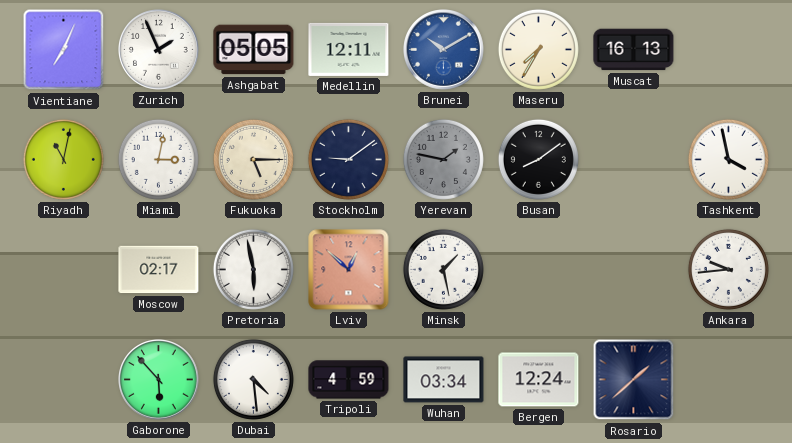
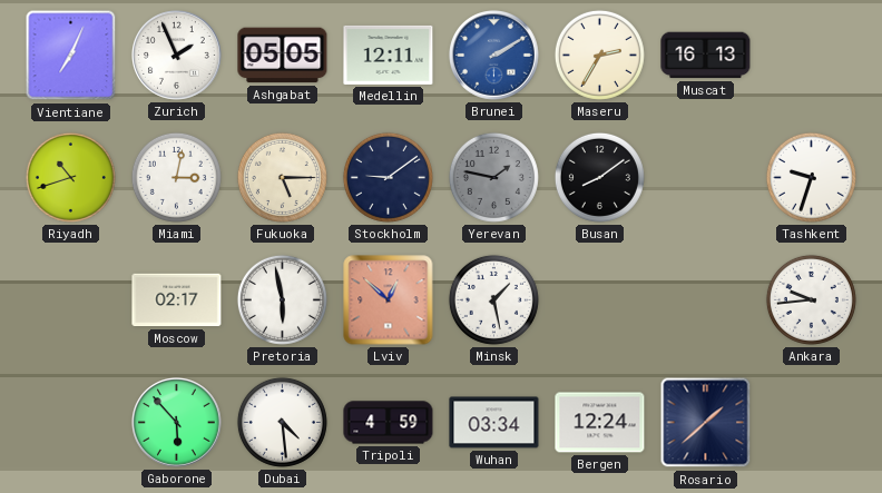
Brunei: 10:10 -> 2:10 (494, 56)
Maseru: 7:35 -> 2:35 (599, 55)
Riyadh: 11:02 -> 10:42 (70, 177)
Tashkent: 3:58 -> 9:33 (811, 177)
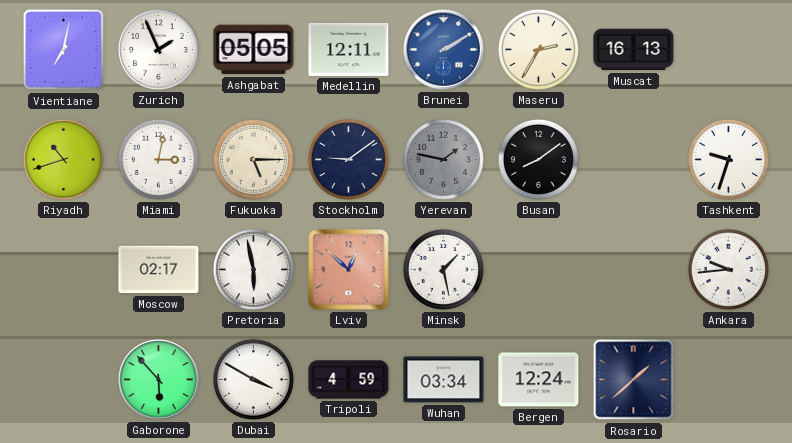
Vientiane: 7:04 -> 7:02 (64, 50)
Dubai: 4:29 -> 3:50 (253, 379)
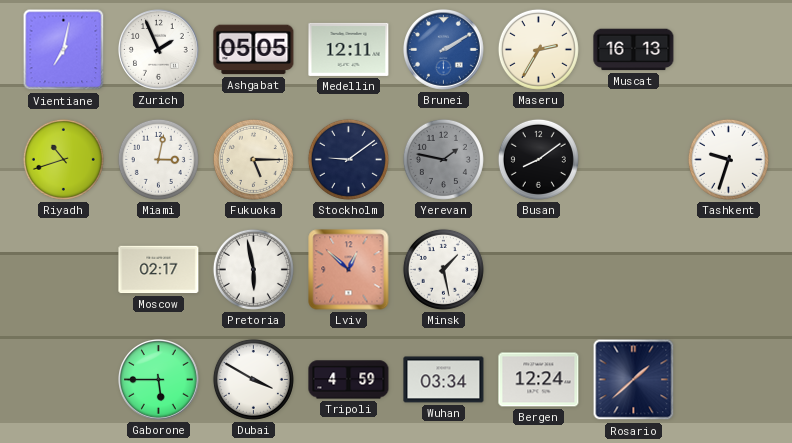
Ankara: 9:44 -> none (728, 269)
Gaborone: 5:53 -> 5:45 (159, 380)
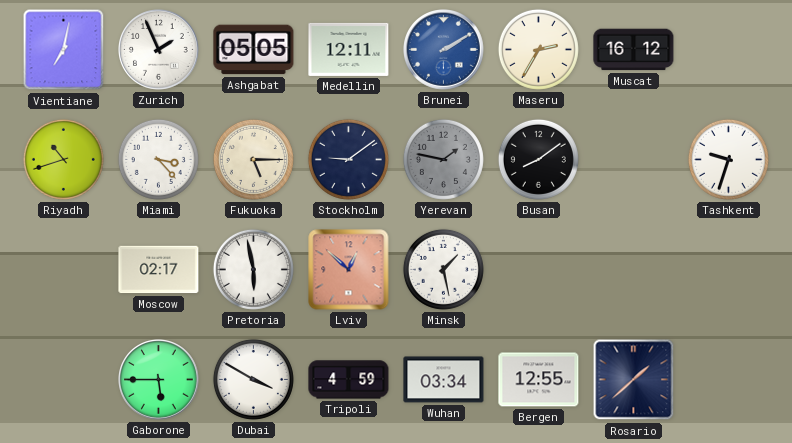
Muscat: 16:13 -> 16:12 (634, 50)
Miami: 3:02 -> 3:23 (158, 159)
Bergen: 12:24 -> 12:55 (539, 380)
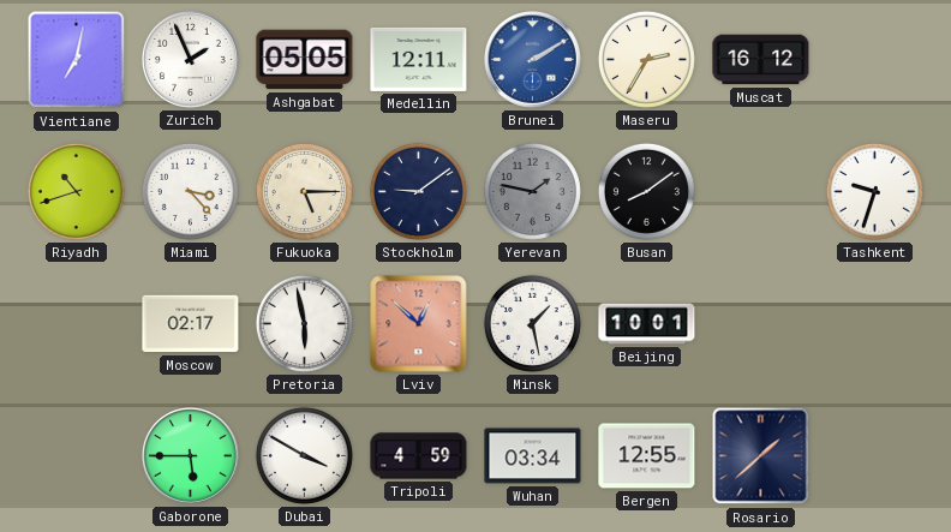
Beijing: none -> 10:01 (647, 324)
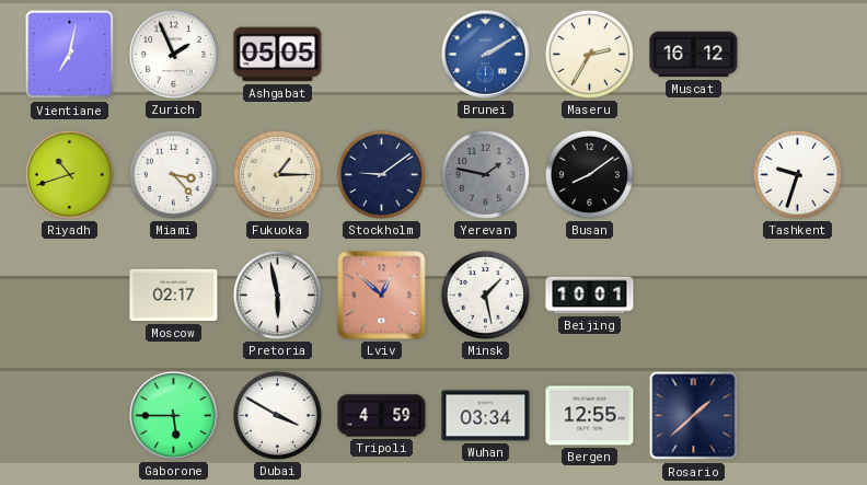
Medellin: 12:11 -> none (419, 59)
Fukuoka: 5:15 -> 1:15 (277, 174)
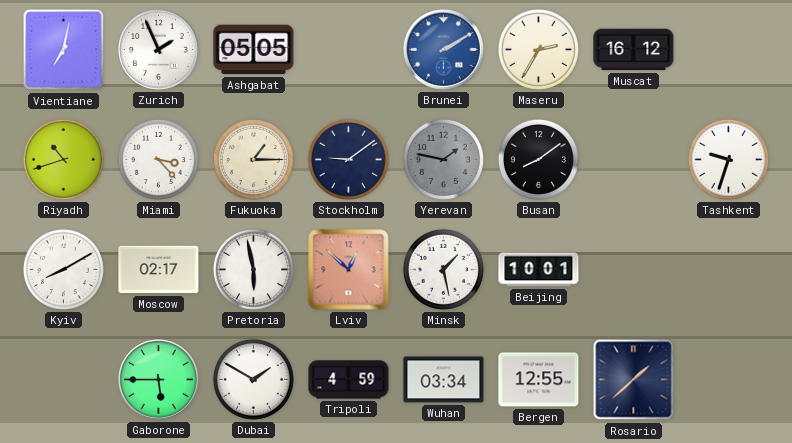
Kyiv: none -> 8:10 (63, 269)
Dubai: 3:50 -> 1:50 (253, 379)
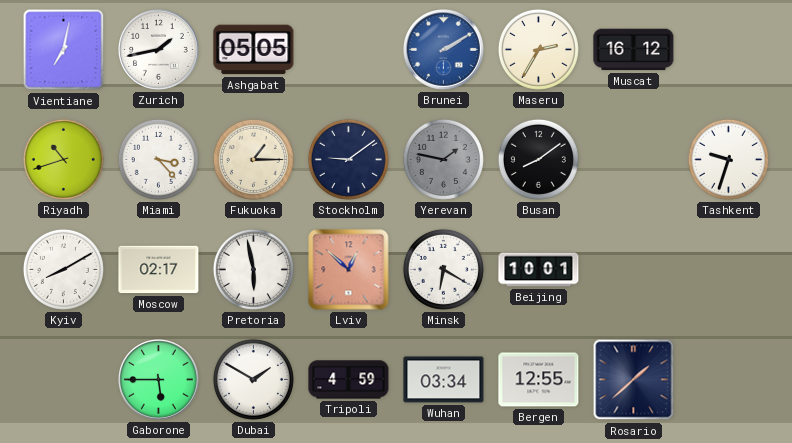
Zurich: 1:56 -> 1:43 (159, 50)
Minsk: 1:28 -> 6:20 (443, 269)
